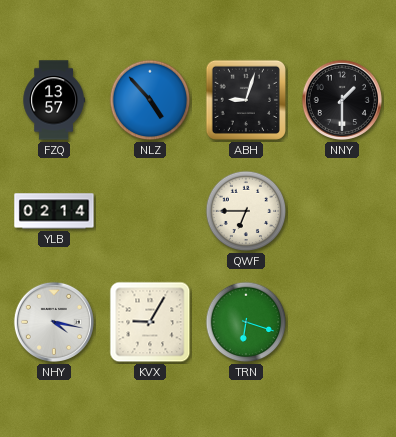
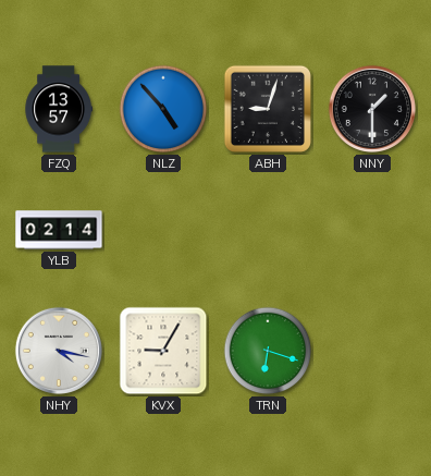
QWF: 6:45 -> none (246, 211)
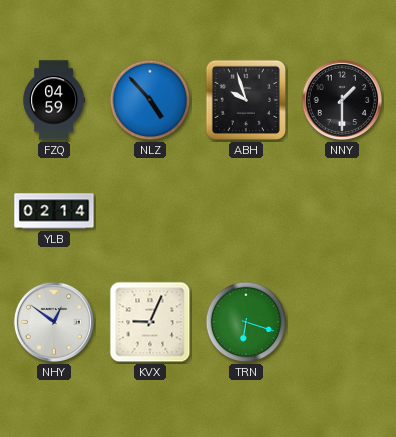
FZQ: 13:57 -> 04:59 (54, 100)
ABH: 9:03 -> 9:57 (246, 100)
NHY: 4:17 -> 12:51 (54, 322)
KVX: 9:05 -> 9:04 (150, 322)
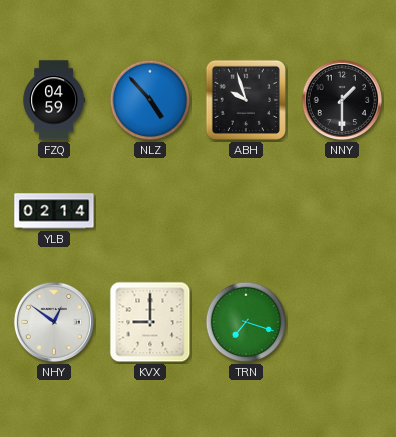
KVX: 9:04 -> 9:00 (150, 322)
TRN: 6:18 -> 7:18 (246, 322)
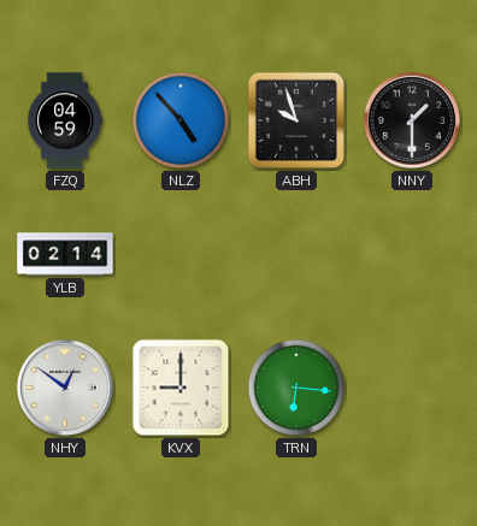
TRN: 7:18 -> 6:16 (296, 388)
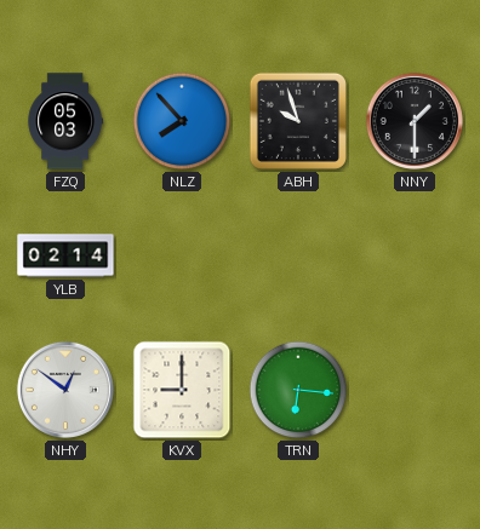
FZQ: 04:59 -> 05:03 (65, 121)
NLZ: 4:53 -> 7:53 (182, 121)
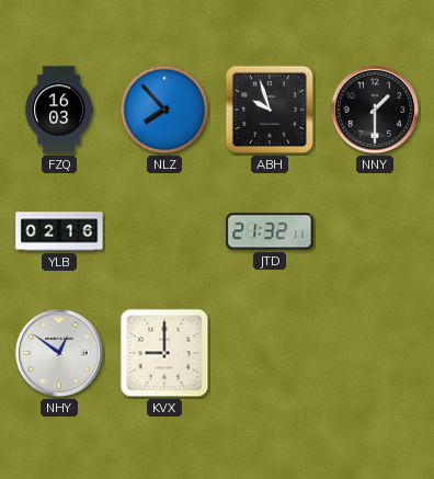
FZQ: 05:03 -> 16:03 (59, 110)
YLB: 02:14 -> 02:16 (59, 231)
JTD: none -> 21:32 (270, 231)
TRN: 6:16 -> none (298, 390)
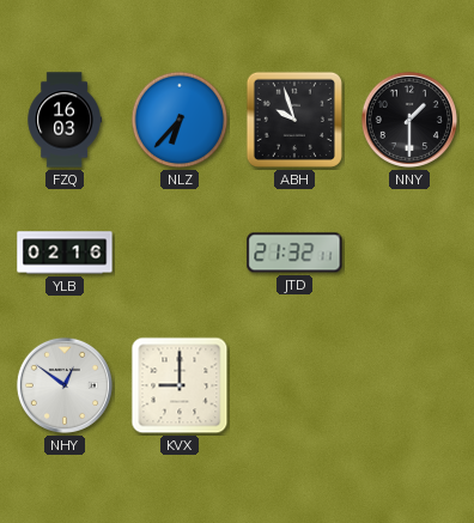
NLZ: 7:53 -> 6:37 (180, 120)
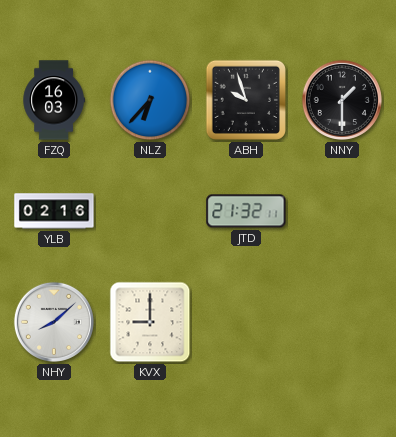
NHY: 12:51 -> 8:08 (54, 322)
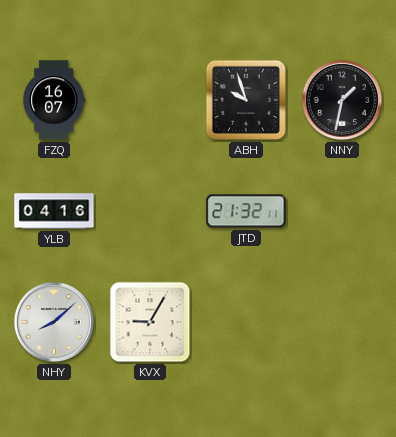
FZQ: 16:03 -> 16:07 (54, 100)
NLZ: 6:37 -> none (150, 100)
NNY: 1:30 -> 1:32 (342, 100)
YLB: 02:16 -> 04:16 (54, 211)
KVX: 9:00 -> 9:05 (150, 322)
